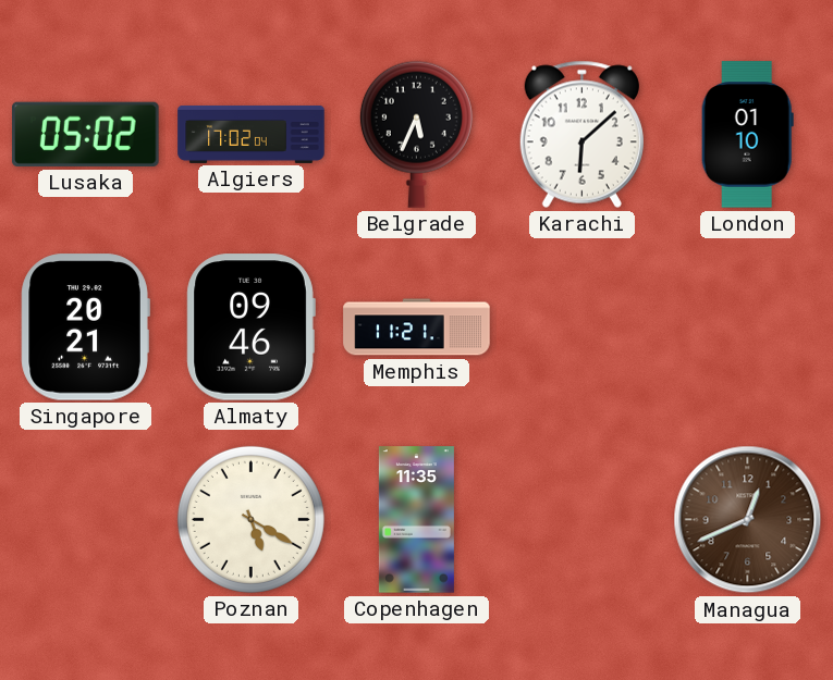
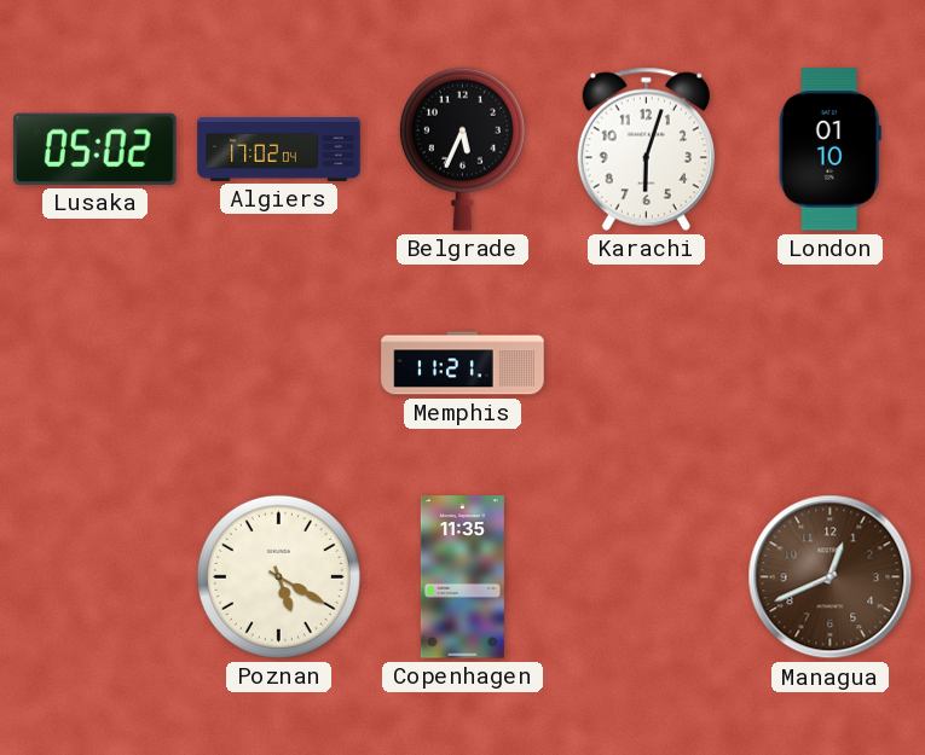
Karachi: 6:08 -> 6:03 (646, 149)
Singapore: 20:21 -> none (85, 327)
Almaty: 09:46 -> none (250, 327)
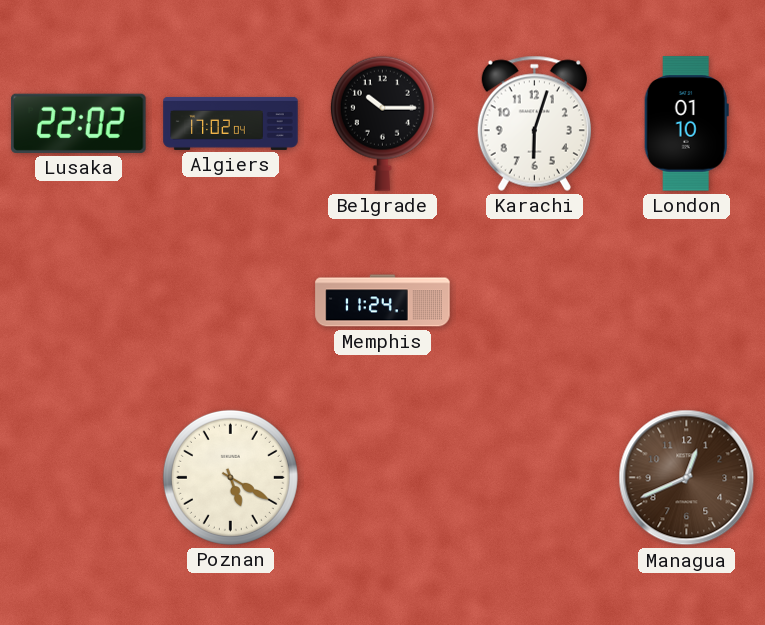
Lusaka: 05:02 -> 22:02 (79, 123)
Belgrade: 5:34 -> 10:15 (382, 123)
Memphis: 11:21 -> 11:24 (383, 301)
Copenhagen: 11:35 -> none (462, 577)
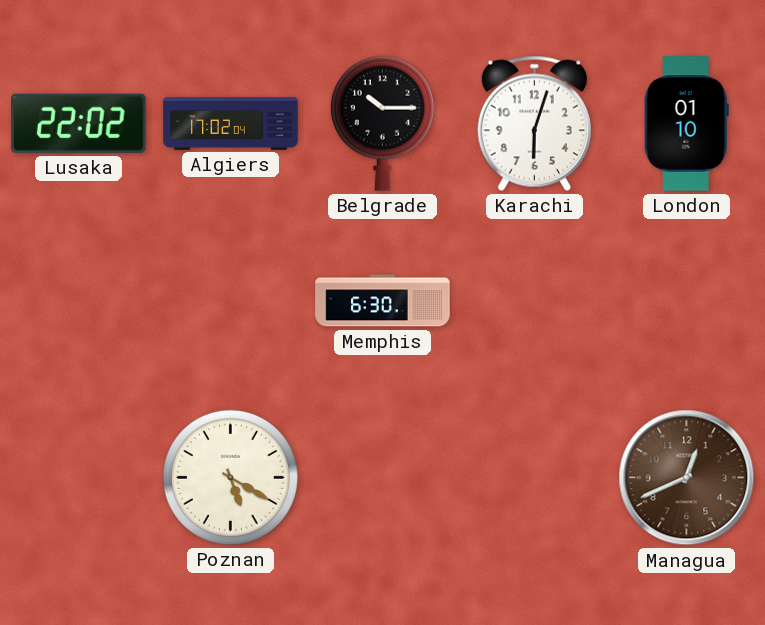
Memphis: 11:24 -> 6:30 (383, 301)
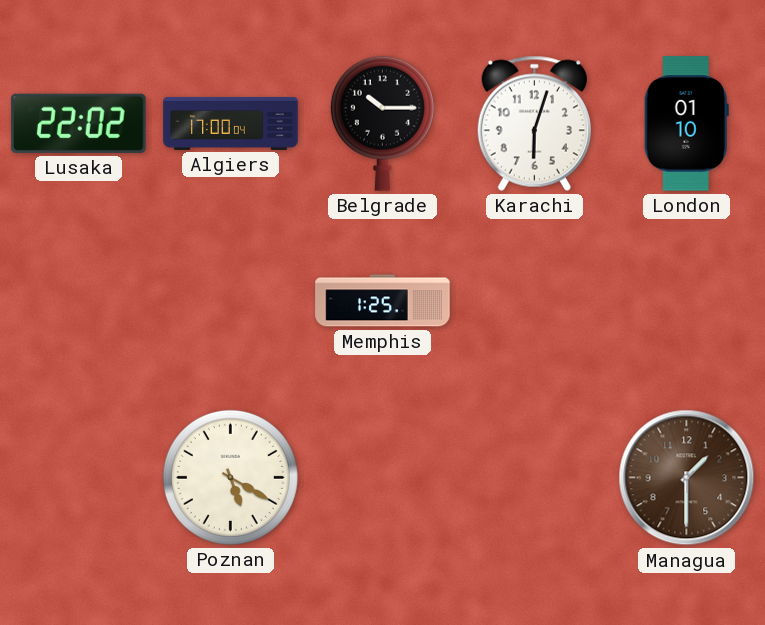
Algiers: 17:02 -> 17:00 (231, 123)
Memphis: 6:30 -> 1:25 (383, 301)
Managua: 12:41 -> 1:30 (687, 478)
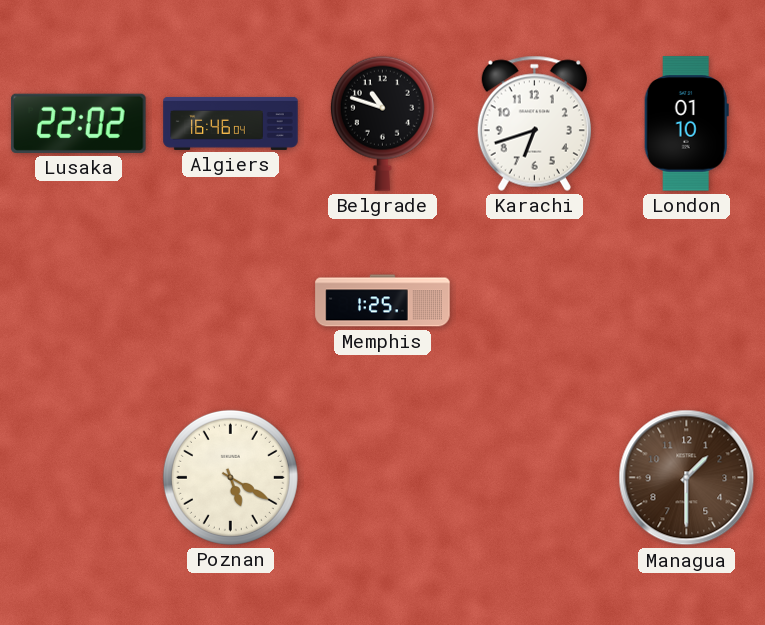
Algiers: 17:00 -> 16:46 (231, 123)
Belgrade: 10:15 -> 10:48 (382, 123)
Karachi: 6:03 -> 6:42 (534, 123)
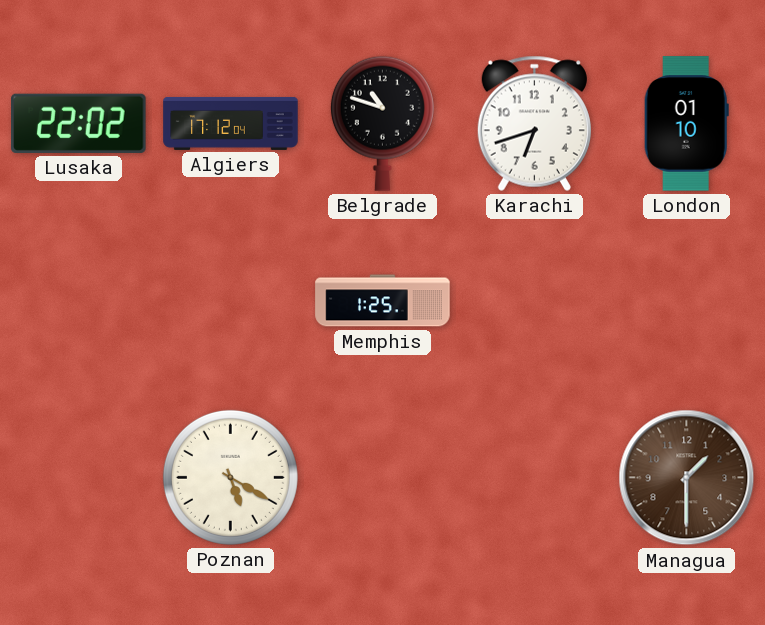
Algiers: 16:46 -> 17:12 (231, 123)
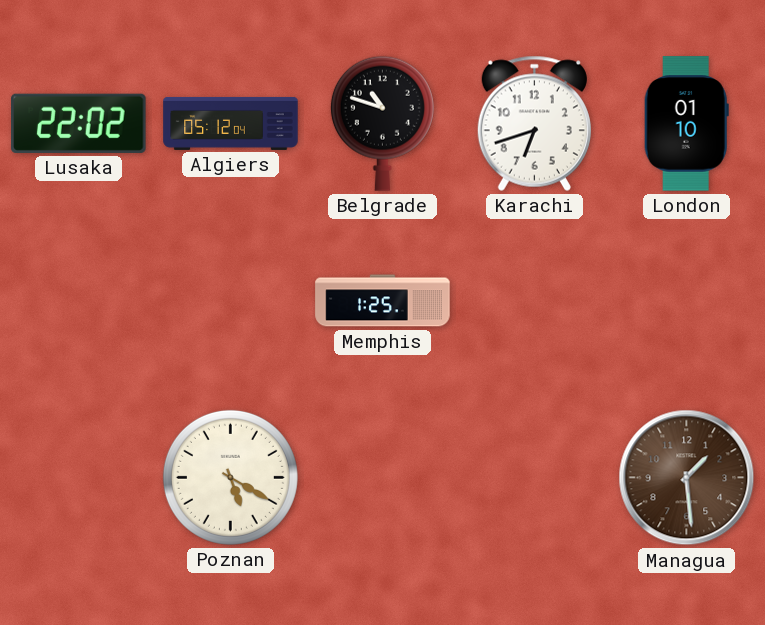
Algiers: 17:12 -> 05:12 (231, 123)
Managua: 1:30 -> 1:29 (687, 478)
